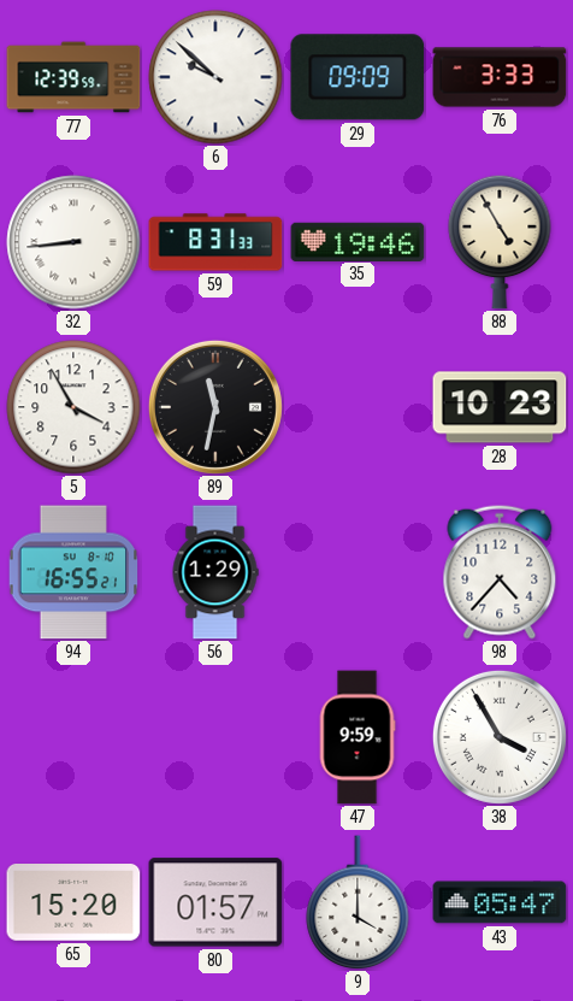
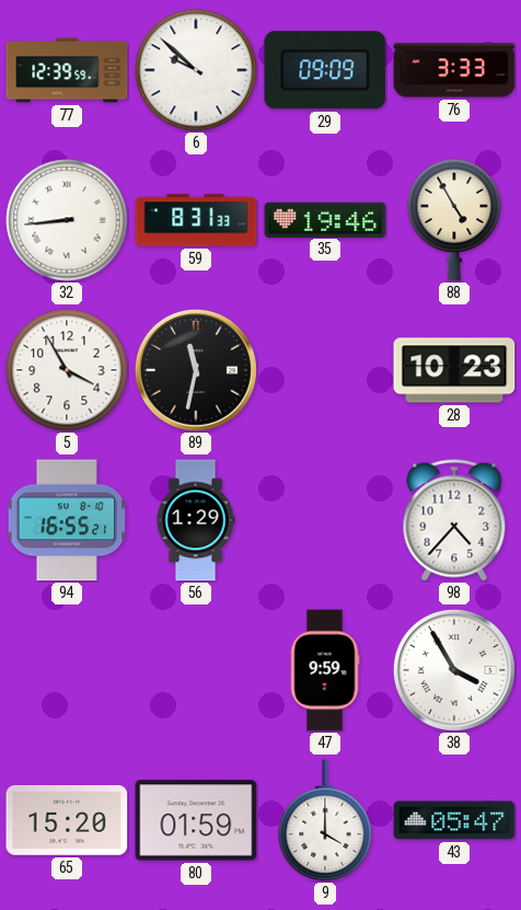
80: 01:57 -> 01:59 (196, 820)
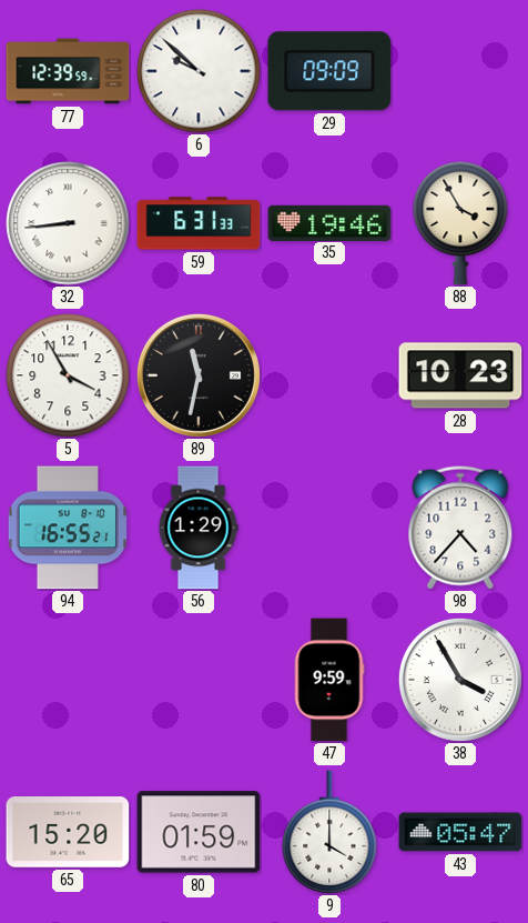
76: 3:33 -> none (454, 70)
59: 8:31 -> 6:31 (199, 223)
88: 4:55 -> 3:55 (460, 223)
